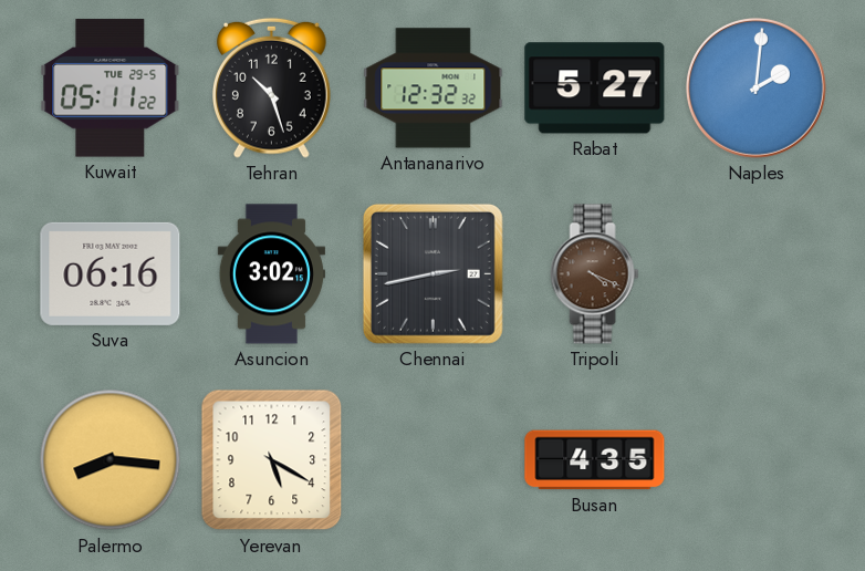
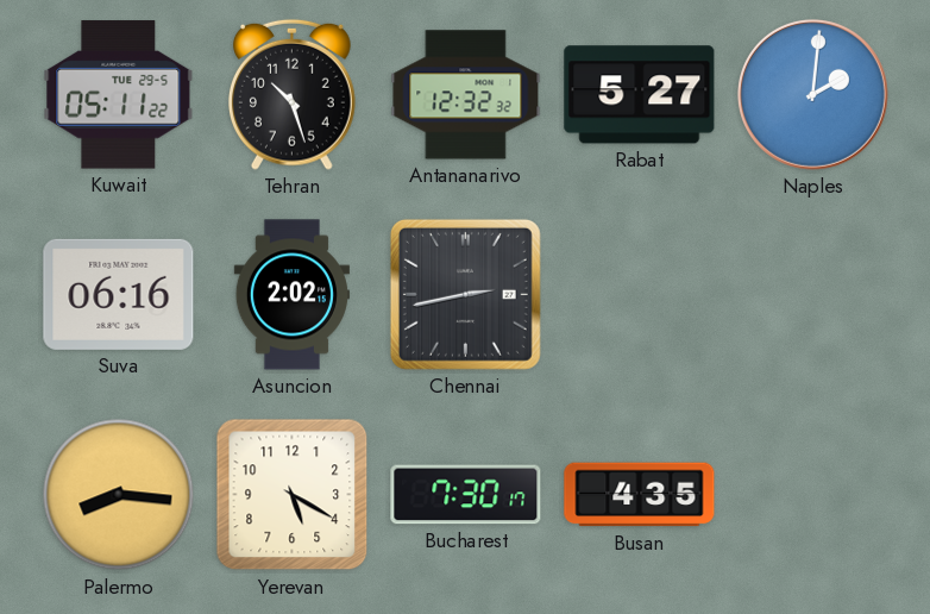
Asuncion: 3:02 -> 2:02 (291, 295)
Tripoli: 4:19 -> none (595, 274)
Bucharest: none -> 7:30 (466, 495)
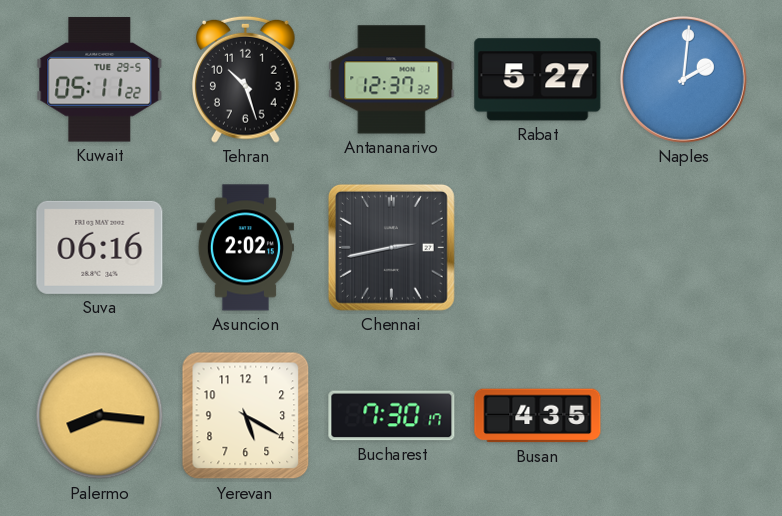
Antananarivo: 12:32 -> 12:37 (392, 80)
